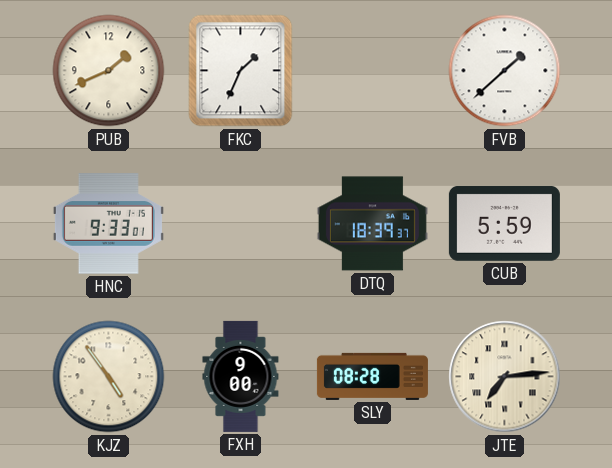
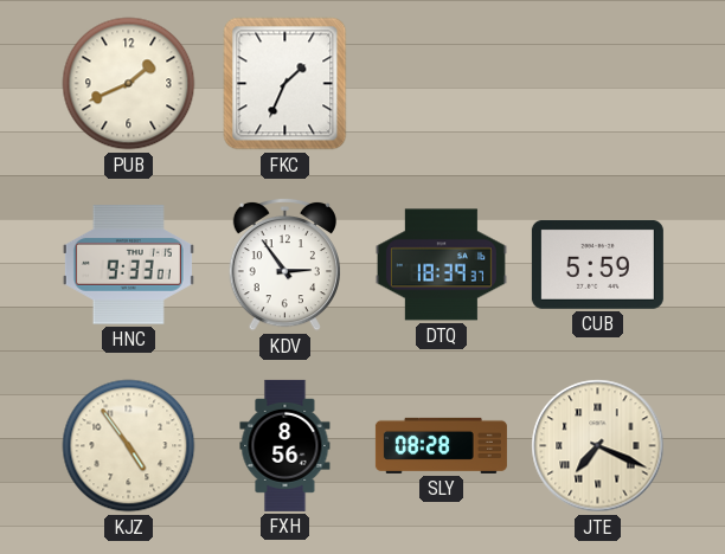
FVB: 1:38 -> none (505, 71)
KDV: none -> 2:54 (284, 264)
FXH: 9:00 -> 8:56 (285, 445)
JTE: 7:14 -> 7:19 (598, 446)
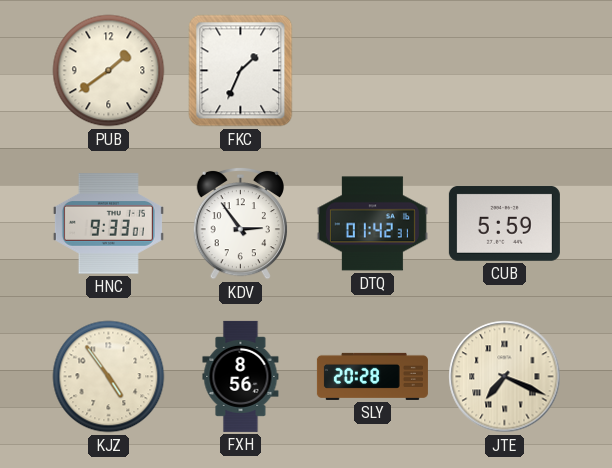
PUB: 1:41 -> 1:39 (109, 71)
DTQ: 18:39 -> 01:42 (372, 224)
SLY: 08:28 -> 20:28 (372, 376)
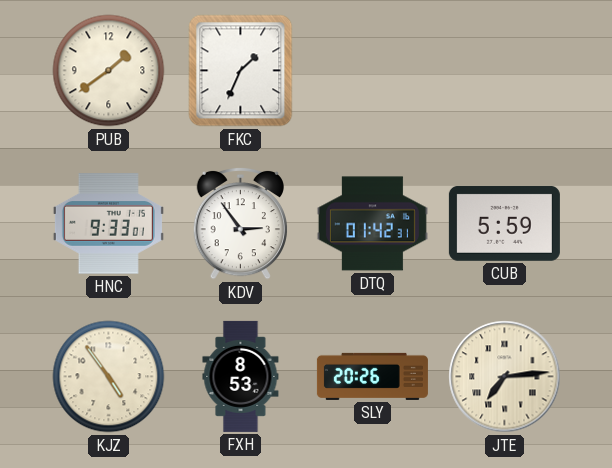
FXH: 8:56 -> 8:53 (241, 376)
SLY: 20:28 -> 20:26 (372, 376)
JTE: 7:19 -> 7:14 (505, 377)
